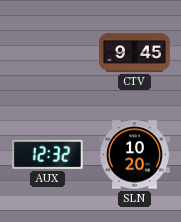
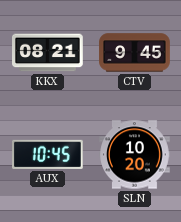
KKX: none -> 08:21 (48, 53)
AUX: 12:32 -> 10:45 (48, 154)
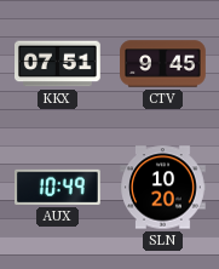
KKX: 08:21 -> 07:51 (58, 64)
AUX: 10:45 -> 10:49 (58, 187)
